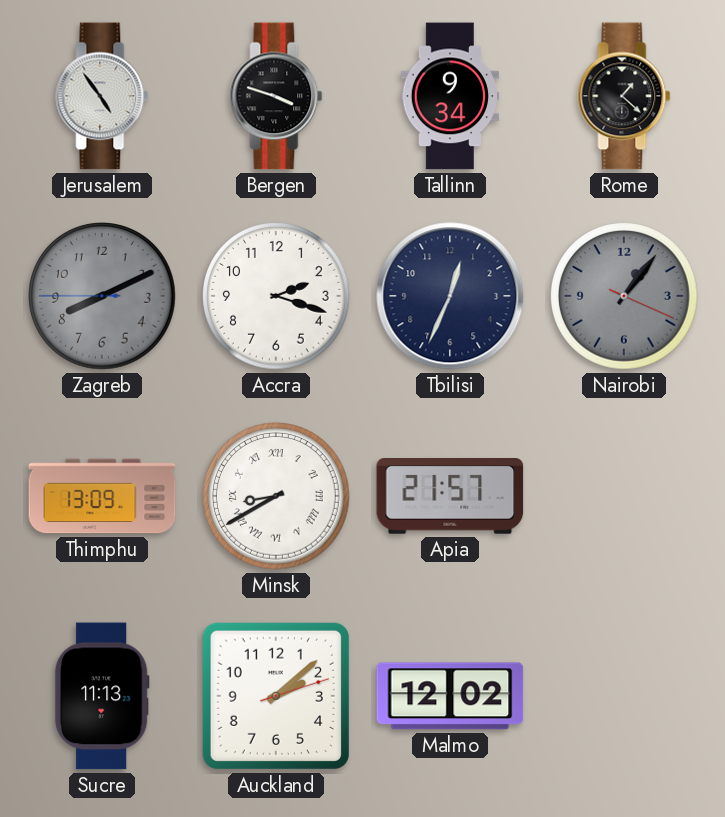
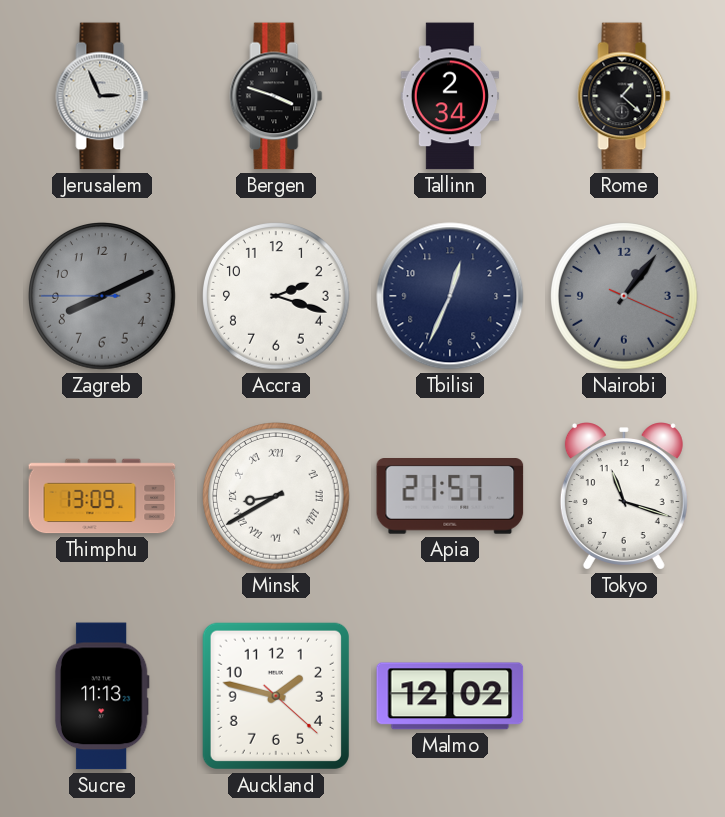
Jerusalem: 4:54 -> 2:56 (102, 96)
Tallinn: 9:34 -> 2:34 (450, 96)
Tokyo: none -> 11:18 (624, 496)
Auckland: 2:08 -> 1:47 (276, 696)
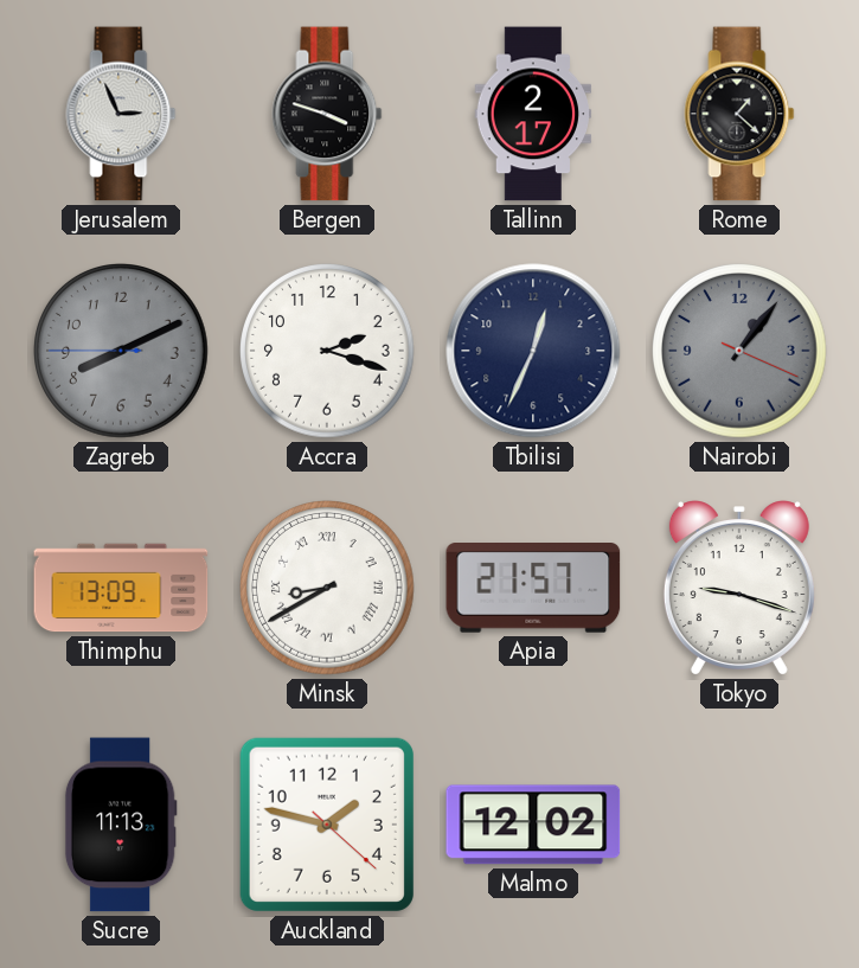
Tallinn: 2:34 -> 2:17 (533, 114)
Tokyo: 11:18 -> 9:18 (739, 588)
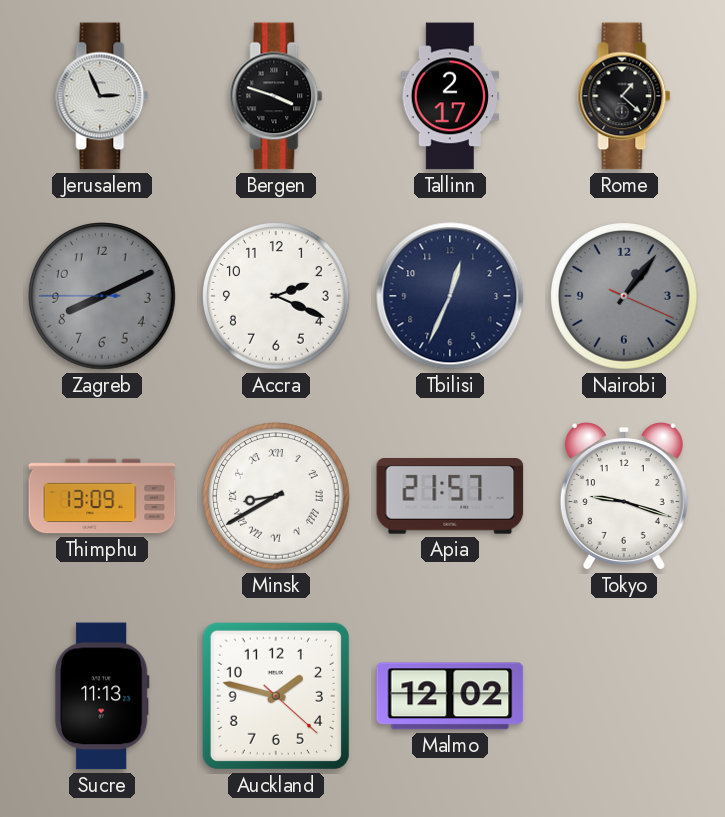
Accra: 2:18 -> 2:19 (277, 297)
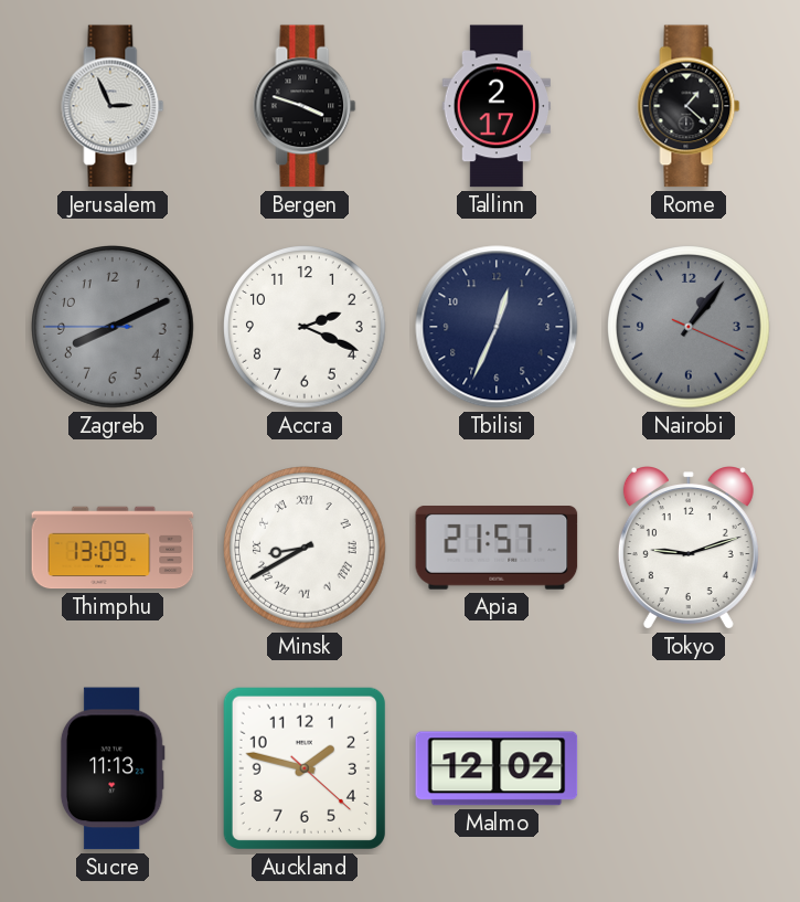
Tokyo: 9:18 -> 9:12 (689, 548)
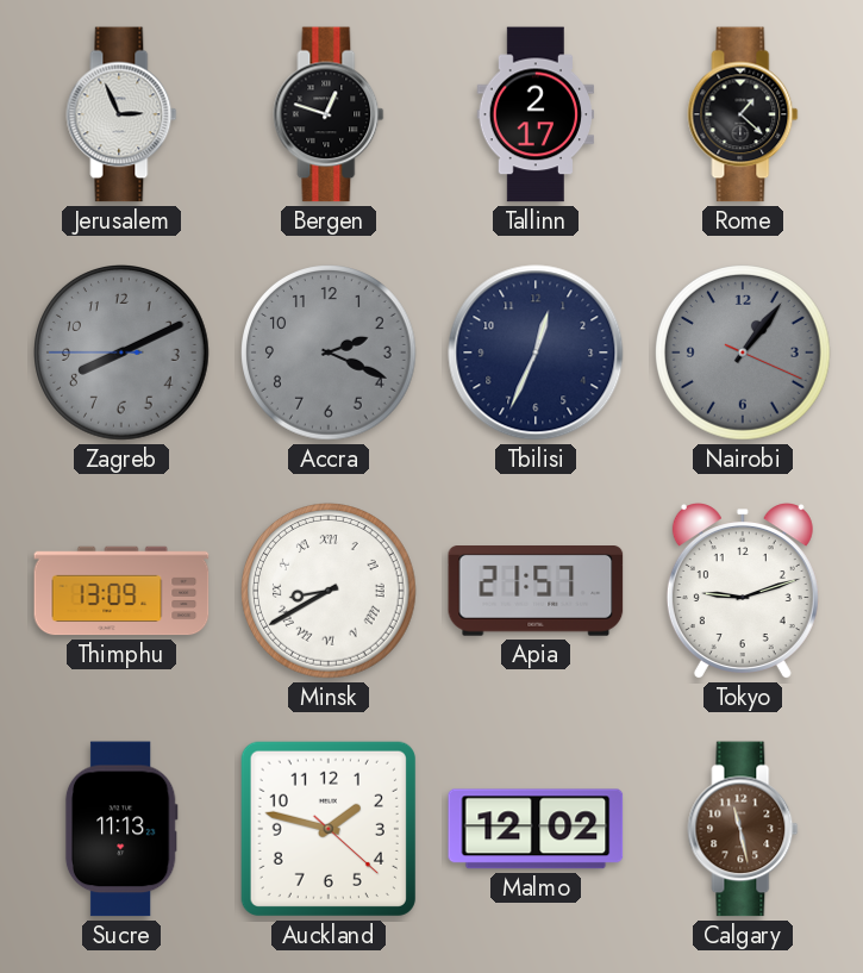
Bergen: 3:48 -> 12:48 (329, 114)
Accra dial: white -> grey (330, 354)
Calgary: none -> 11:28 (743, 829)
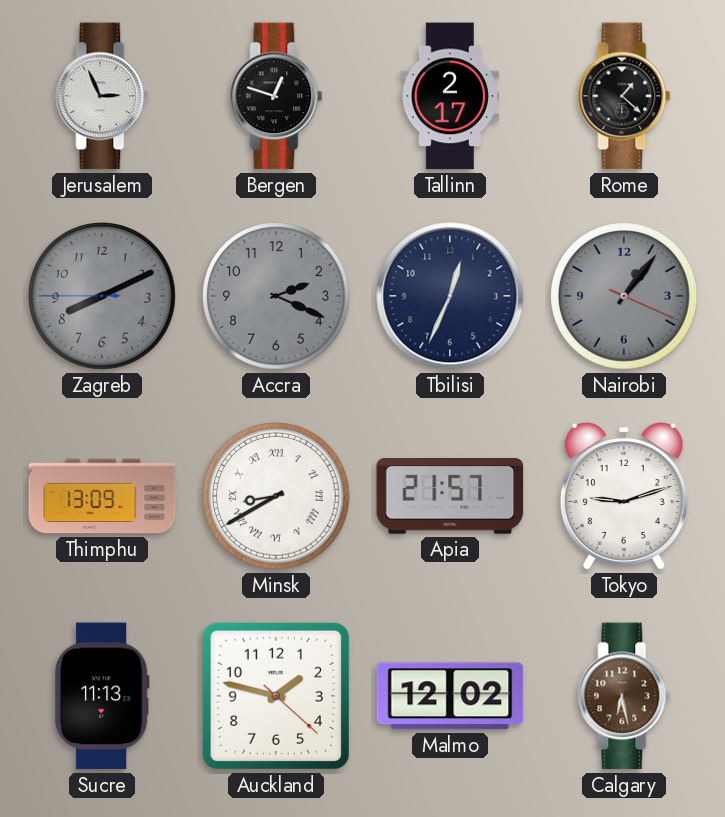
Calgary: 11:28 -> 6:28 (624, 696)
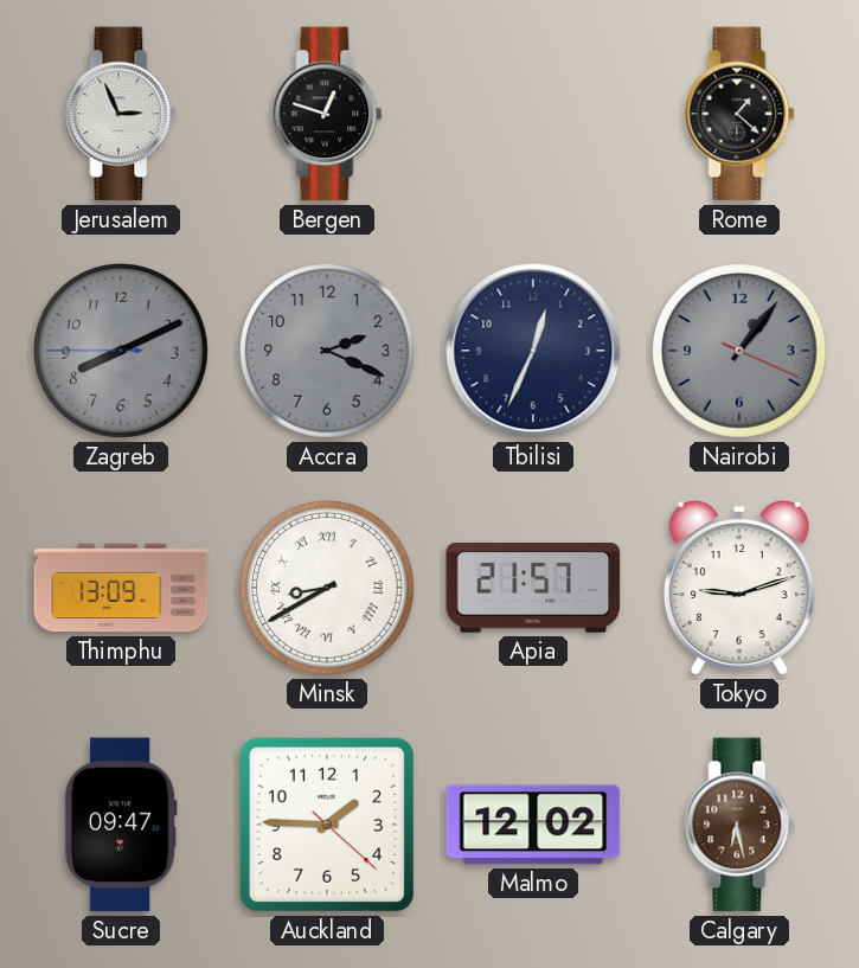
Tallinn: 2:17 -> none (450, 96)
Sucre: 11:13 -> 09:47 (121, 825)
Auckland: 1:47 -> 1:45 (327, 825)
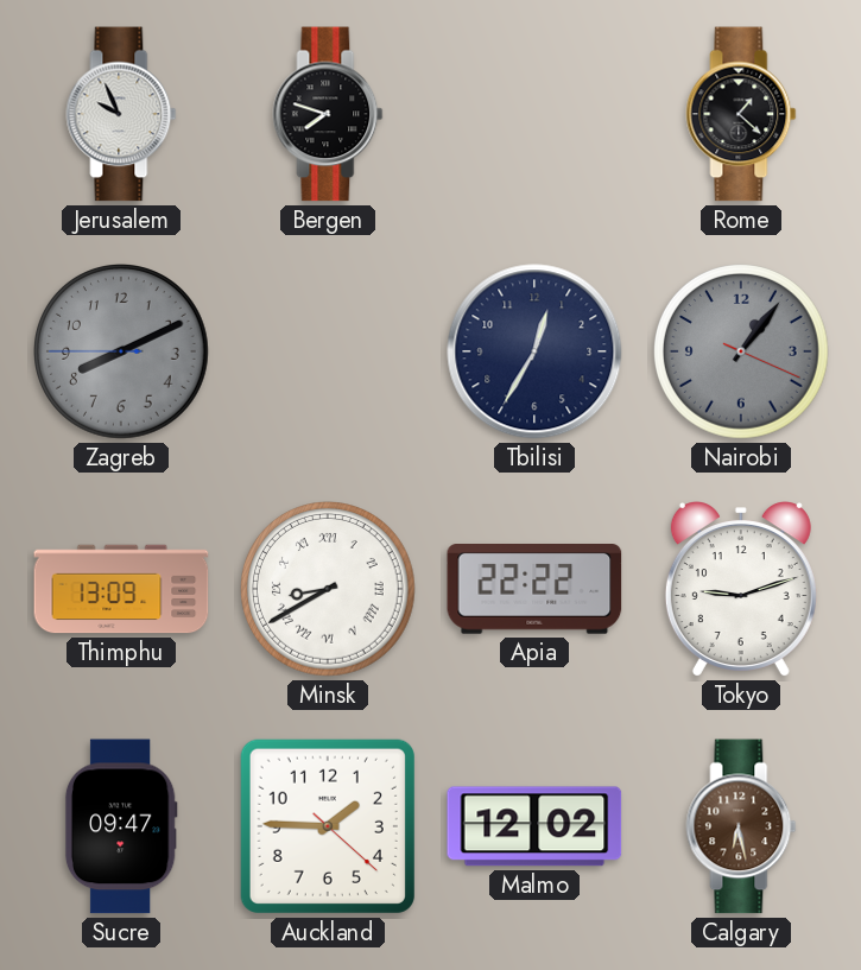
Jerusalem: 2:56 -> 9:56 (121, 114)
Bergen: 12:48 -> 7:48 (328, 114)
Accra: 2:19 -> none (328, 352)
Tbilisi: 12:34 -> 12:35 (534, 351)
Apia: 21:57 -> 22:22 (534, 590)
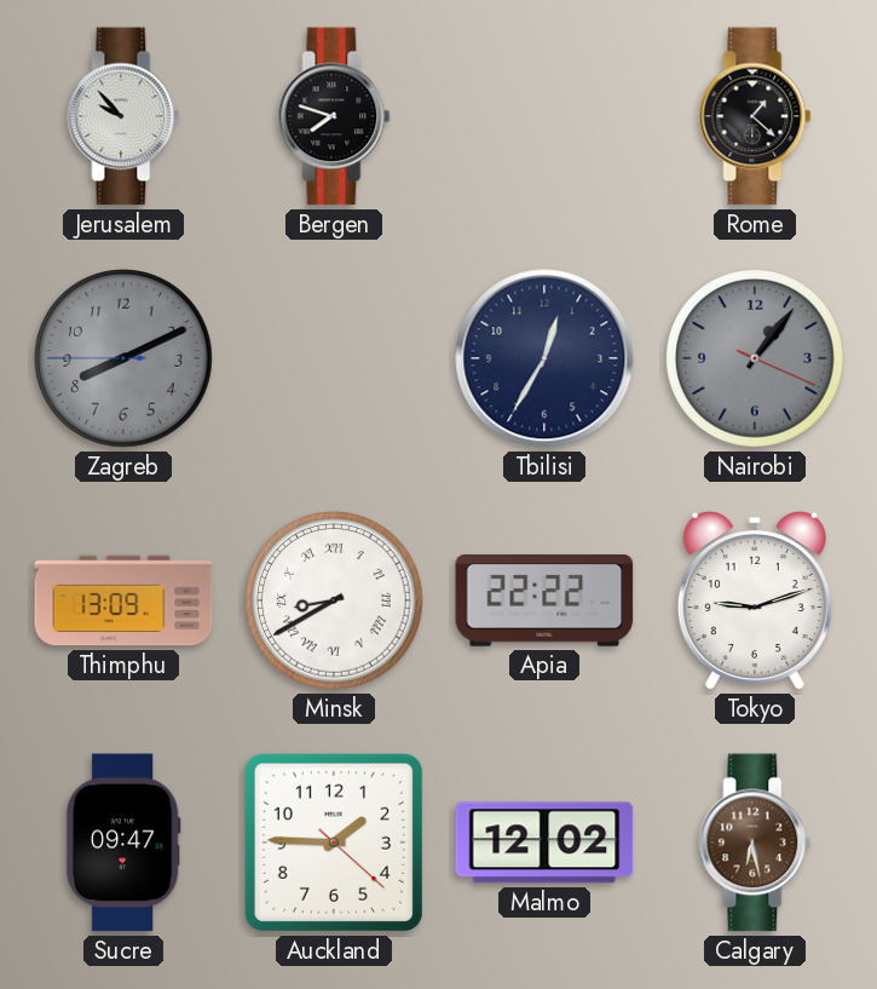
Jerusalem: 9:56 -> 9:53 (123, 116)
